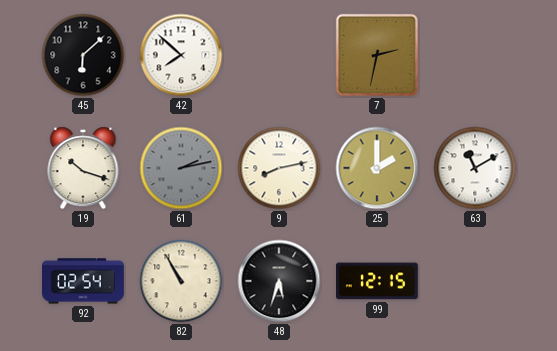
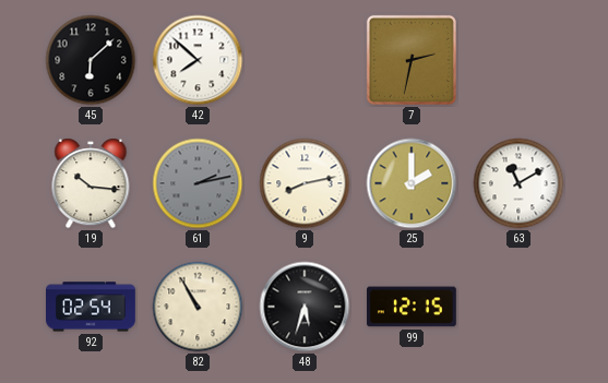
19: 10:18 -> 10:16 (91, 183)
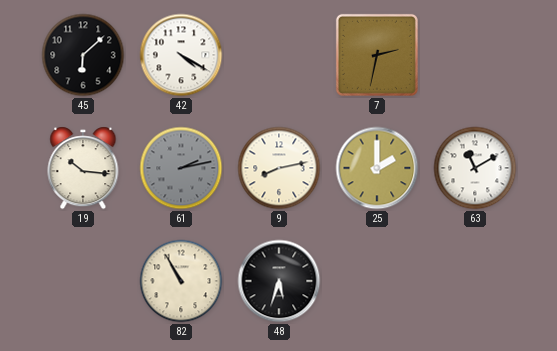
42: 7:52 -> 4:20 (181, 55)
92: 02:54 -> none (92, 307)
99: 12:15 -> none (413, 307)
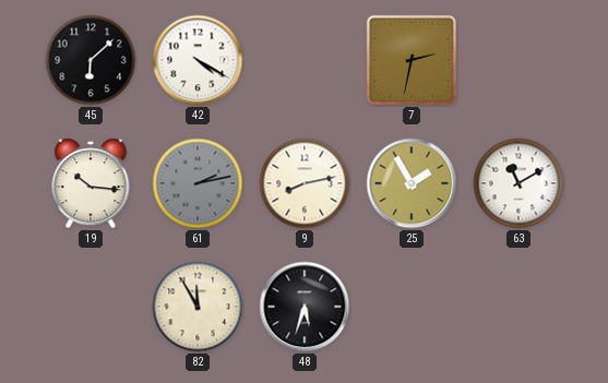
25: 2:00 -> 1:55 (412, 183)
82: 10:55 -> 11:55 (198, 307)
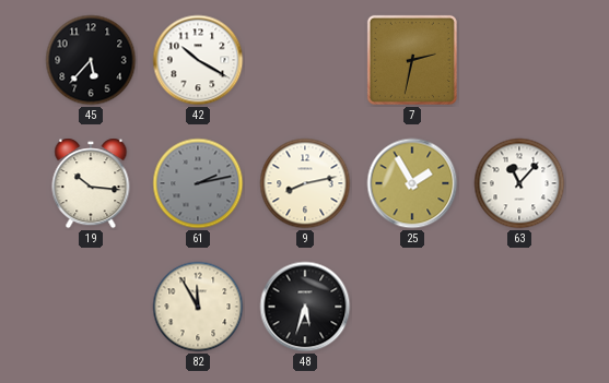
45: 6:08 -> 5:37 (91, 60)
42: 4:20 -> 10:20 (198, 60)
63: 11:10 -> 11:07 (519, 183)
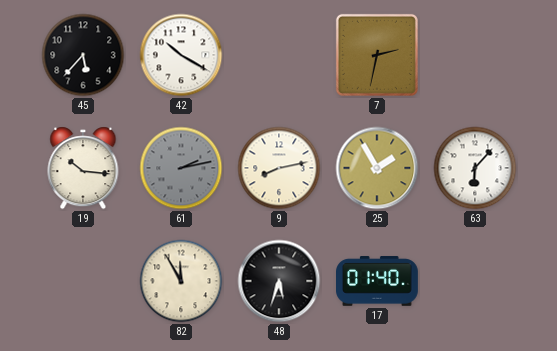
63: 11:07 -> 6:07 (475, 168)
17: none -> 01:40 (378, 281)
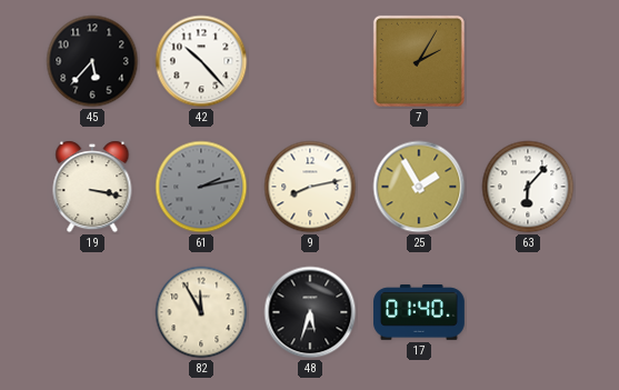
42: 10:20 -> 10:23 (201, 61)
7: 2:32 -> 2:05 (419, 61)
19: 10:16 -> 3:17 (92, 187)
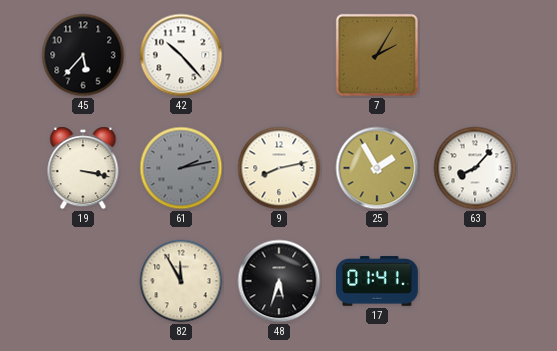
63: 6:07 -> 8:07 (475, 168)
17: 01:40 -> 01:41 (378, 281)
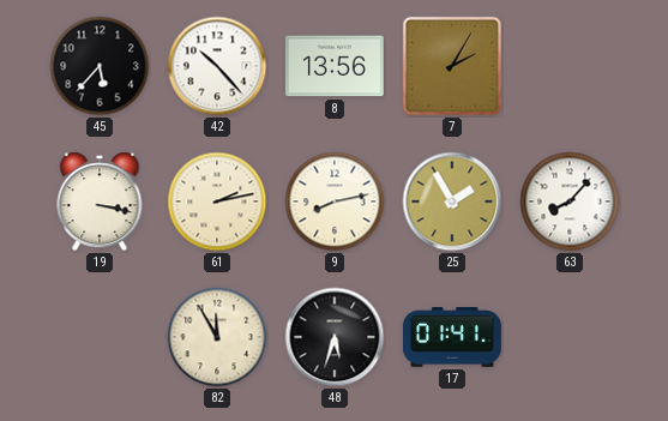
8: none -> 13:56 (335, 66)
61 dial: grey -> cream (217, 202)
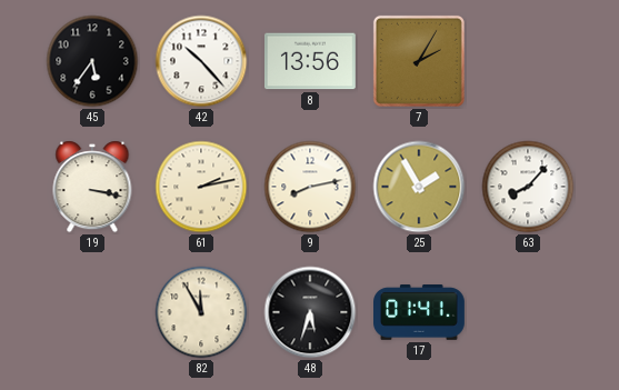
45: 5:37 -> 5:36 (92, 61)
